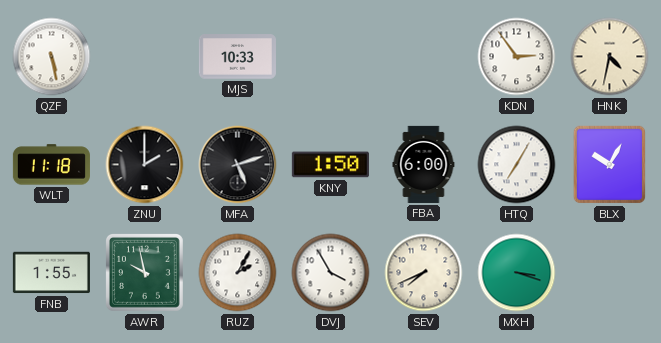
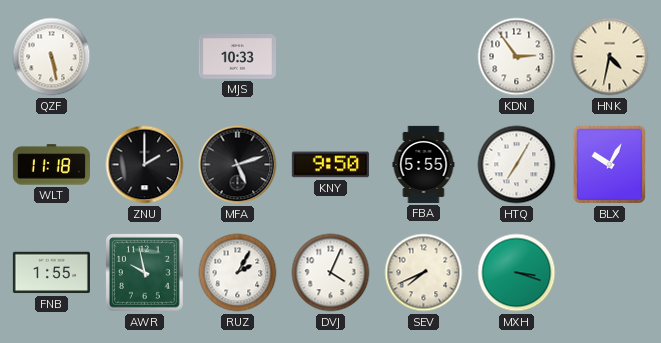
KNY: 1:50 -> 9:50 (330, 165)
FBA: 6:00 -> 5:55 (424, 164)
DVJ: 3:55 -> 4:04 (331, 273)
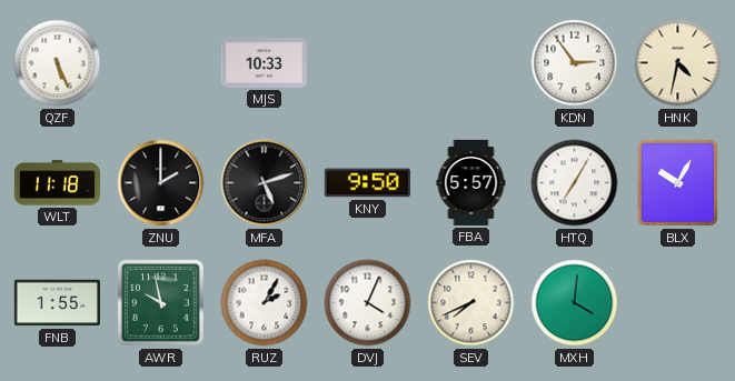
QZF: 5:28 -> 5:26 (58, 63)
FBA: 5:55 -> 5:57 (471, 182)
MXH: 3:18 -> 4:01 (575, 303)
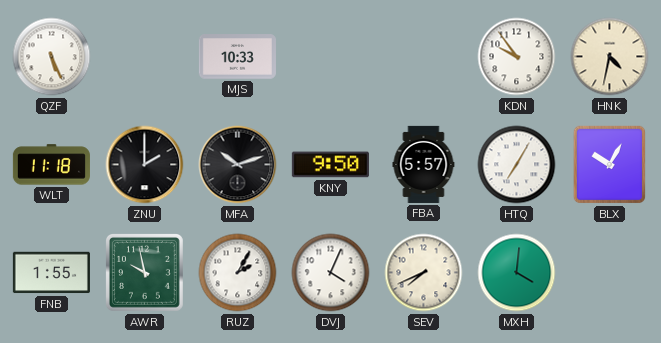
KDN: 2:54 -> 9:54 (517, 57)
MFA: 5:12 -> 10:12 (238, 165)
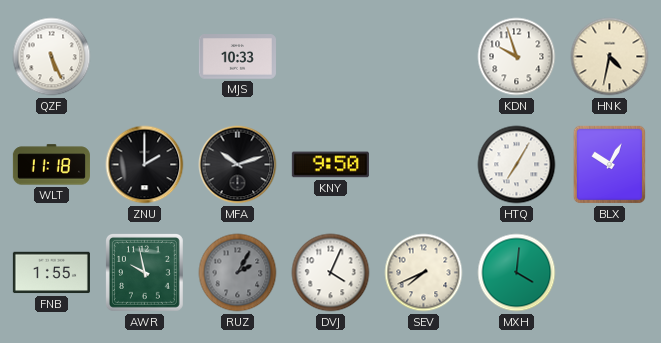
KDN: 9:54 -> 9:57 (517, 57)
FBA: 5:57 -> none (424, 164)
RUZ dial: white -> grey (238, 273)
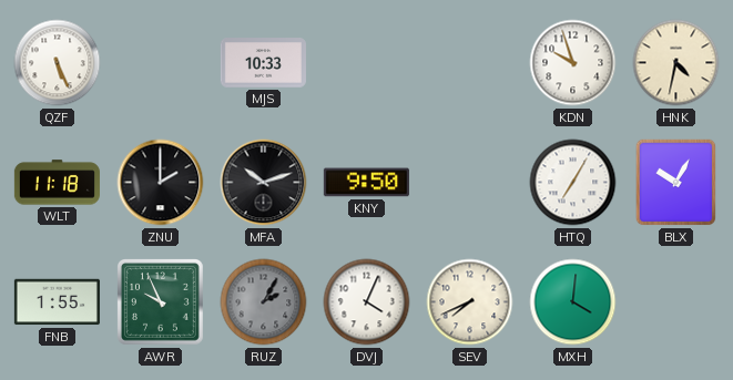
AWR: 9:58 -> 9:56 (161, 302)
